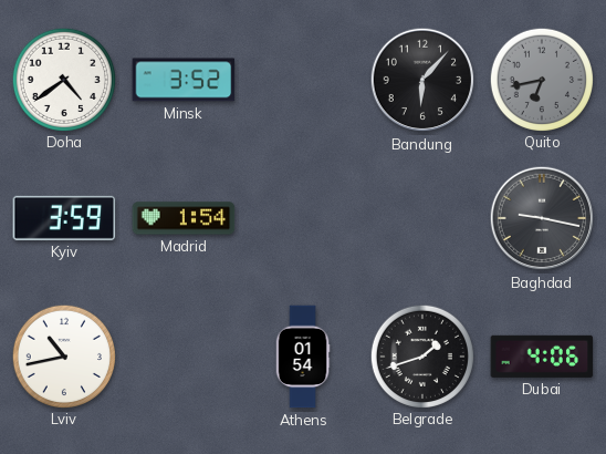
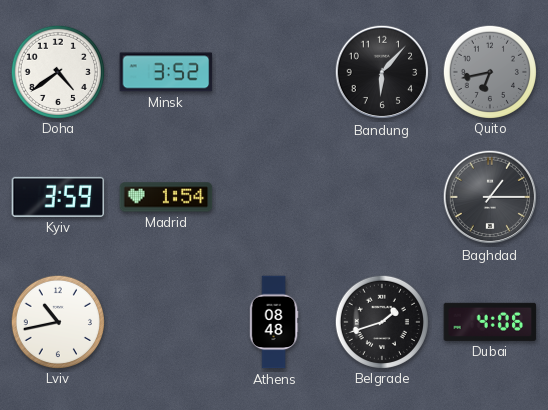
Baghdad: 9:17 -> 1:15 (490, 197)
Athens: 01:54 -> 08:48 (274, 322)
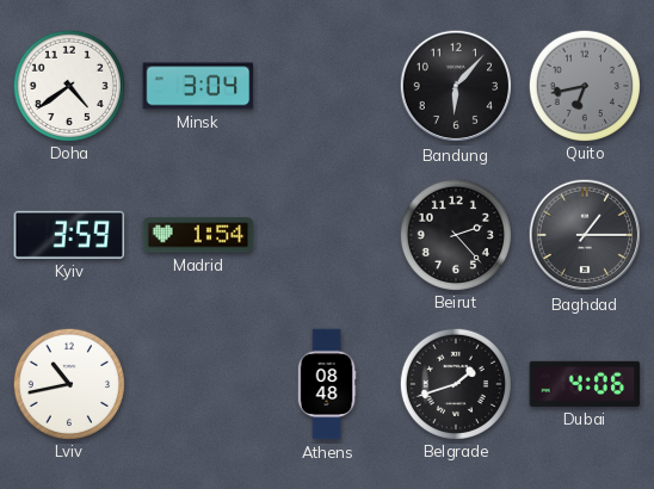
Minsk: 3:52 -> 3:04 (198, 86)
Beirut: none -> 2:23 (455, 234)
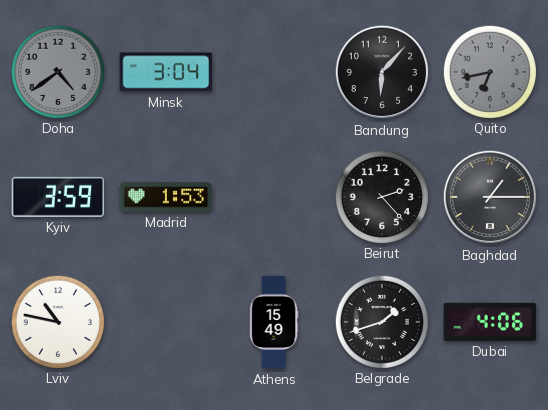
Doha dial: white -> grey (57, 71)
Madrid: 1:54 -> 1:53 (166, 197)
Lviv: 10:43 -> 10:47 (57, 321)
Athens: 08:48 -> 15:49 (274, 322)
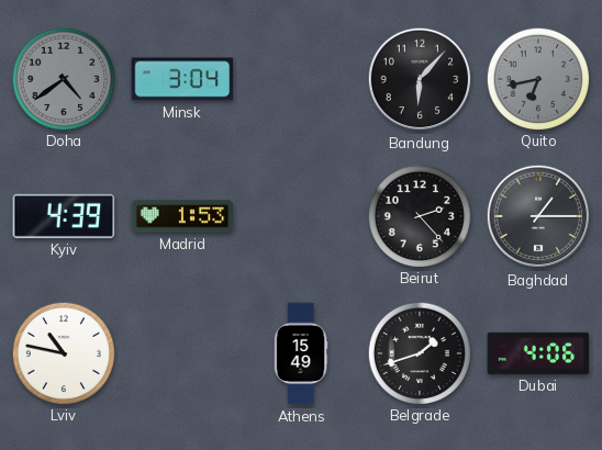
Kyiv: 3:59 -> 4:39 (64, 216)
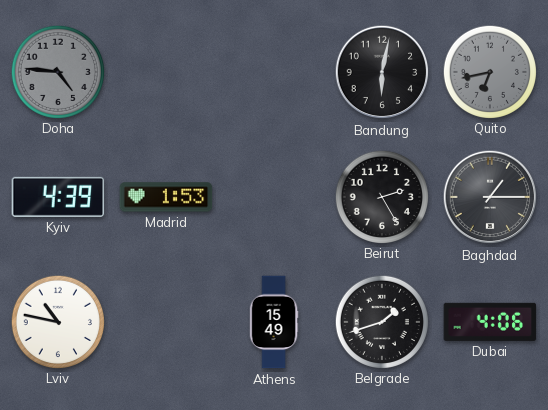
Doha: 4:39 -> 4:46 (57, 71)
Minsk: 3:04 -> none (182, 79)
Bandung: 6:07 -> 6:02 (382, 72)
Beirut: 2:23 -> 2:25 (381, 196)
